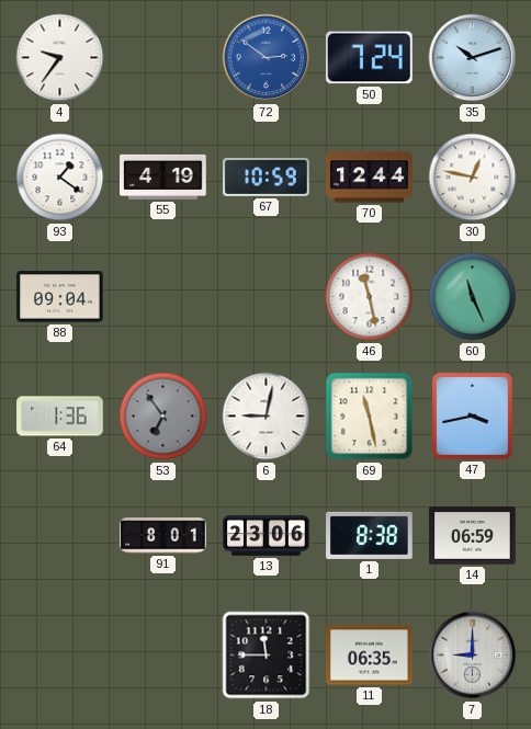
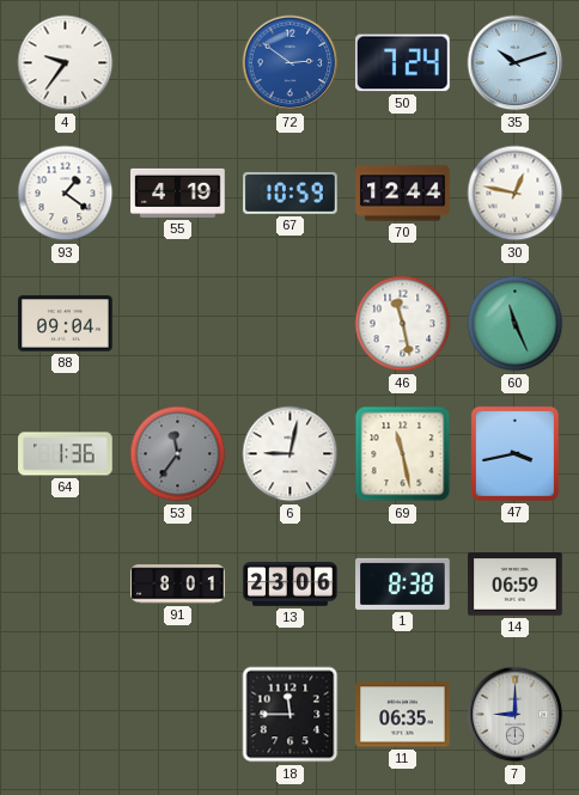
53: 6:54 -> 11:36 (178, 454)
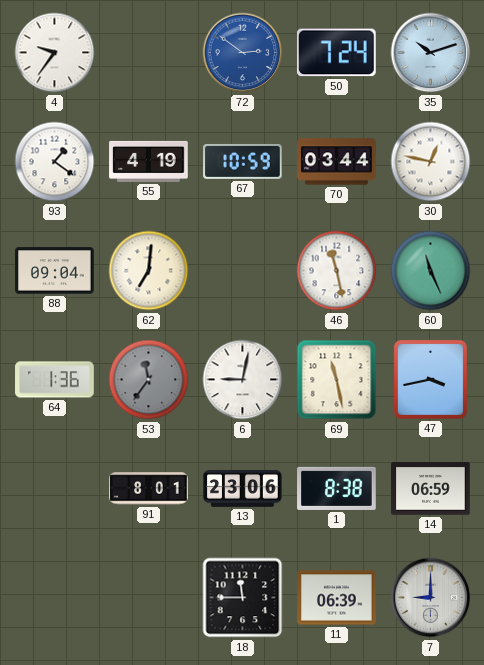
70: 12:44 -> 03:44 (337, 162)
62: none -> 7:01 (149, 271)
11: 06:35 -> 06:39 (337, 598)
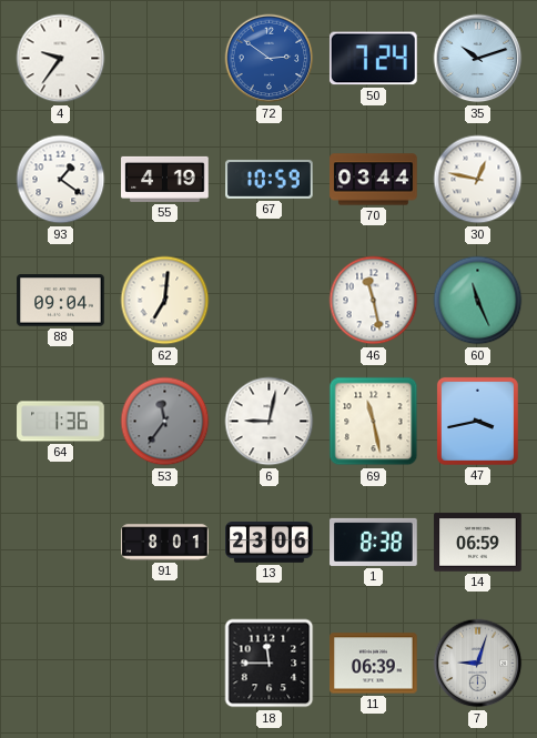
7: 9:00 -> 9:03 (478, 664)
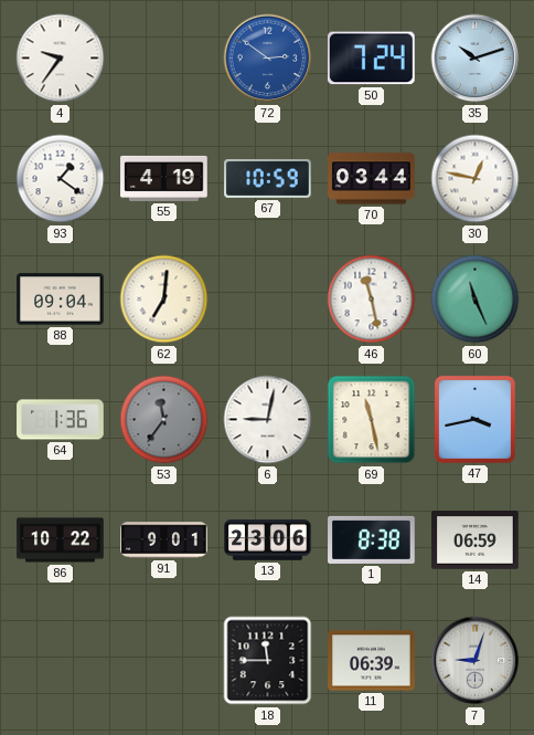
86: none -> 10:22 (61, 540)
91: 8:01 -> 9:01 (164, 540)
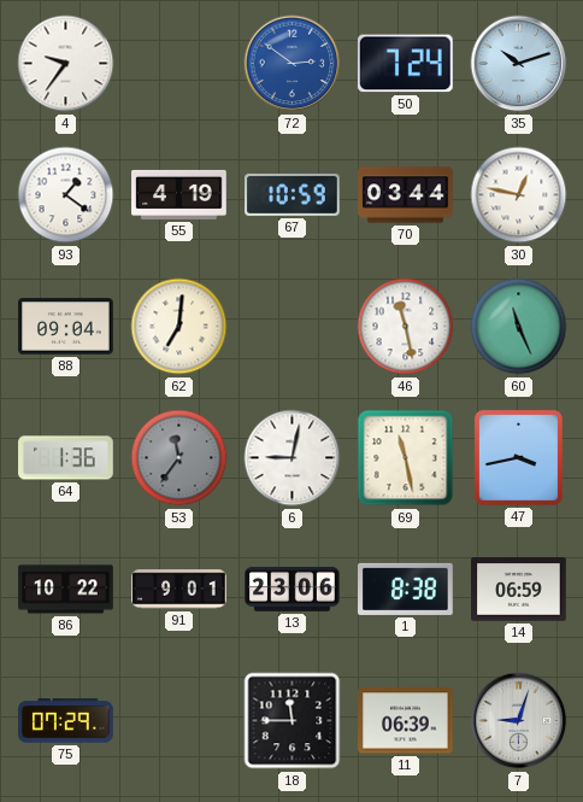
75: none -> 07:29 (66, 721)
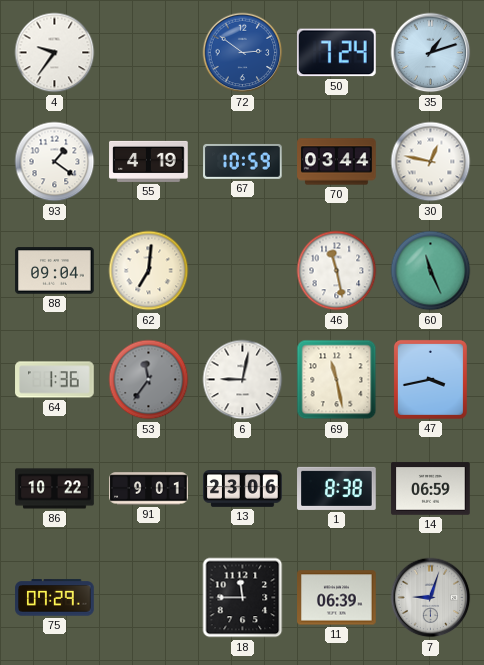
35: 10:12 -> 1:12 (431, 53)
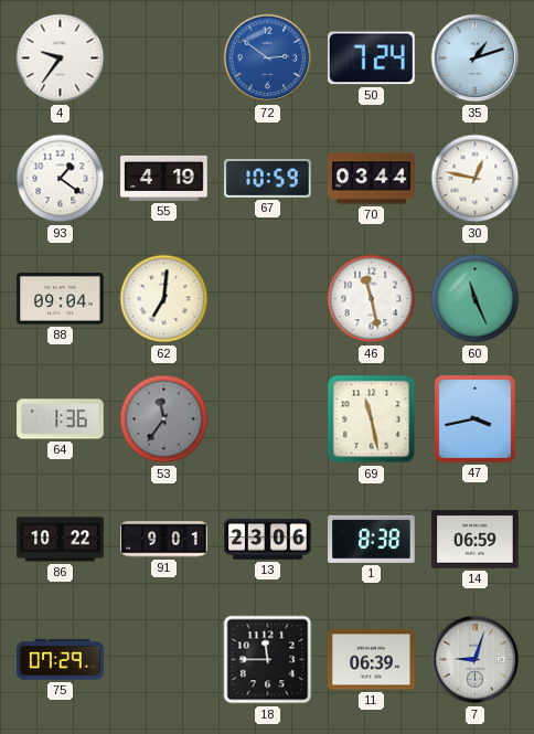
6: 9:02 -> none (243, 380)
